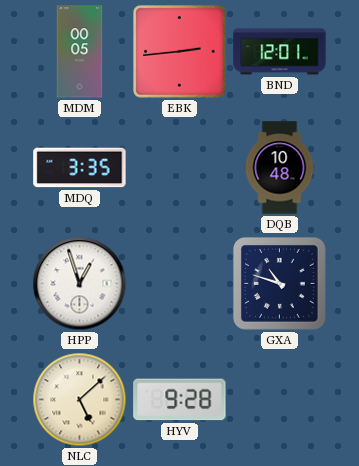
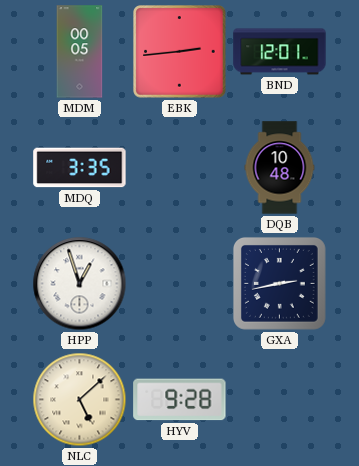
GXA: 10:48 -> 2:43 (279, 283)
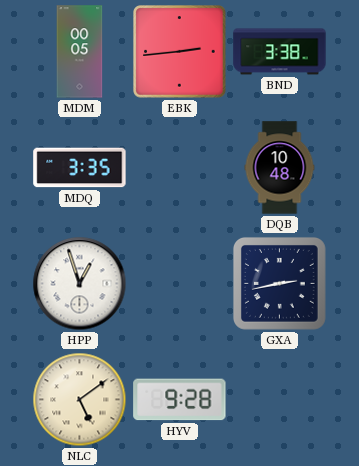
BND: 12:01 -> 3:38 (280, 52)
NLC: 5:08 -> 5:09 (80, 400)
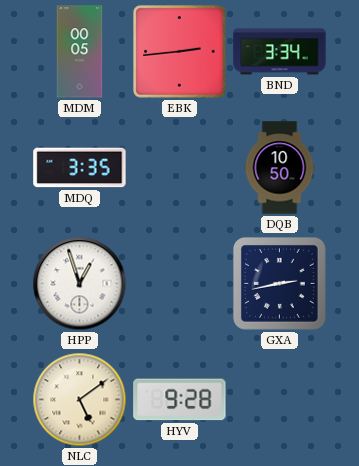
BND: 3:38 -> 3:34 (280, 52)
DQB: 10:48 -> 10:50 (280, 168)
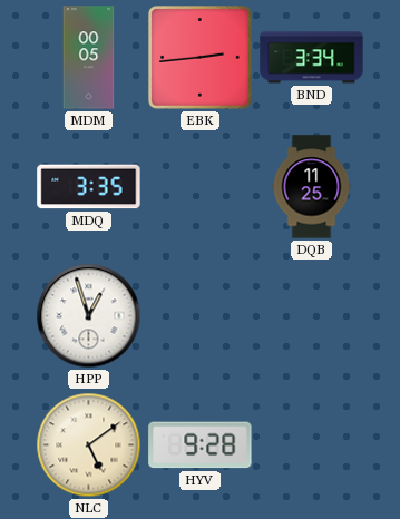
DQB: 10:50 -> 11:25 (312, 187)
GXA: 2:43 -> none (279, 283)
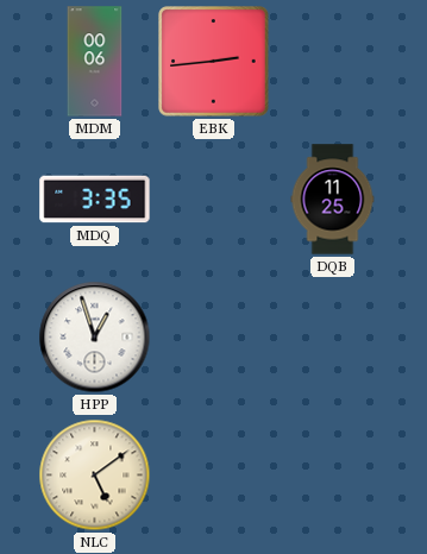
MDM: 00:05 -> 00:06 (95, 62)
BND: 3:34 -> none (312, 58)
HYV: 9:28 -> none (201, 445)
